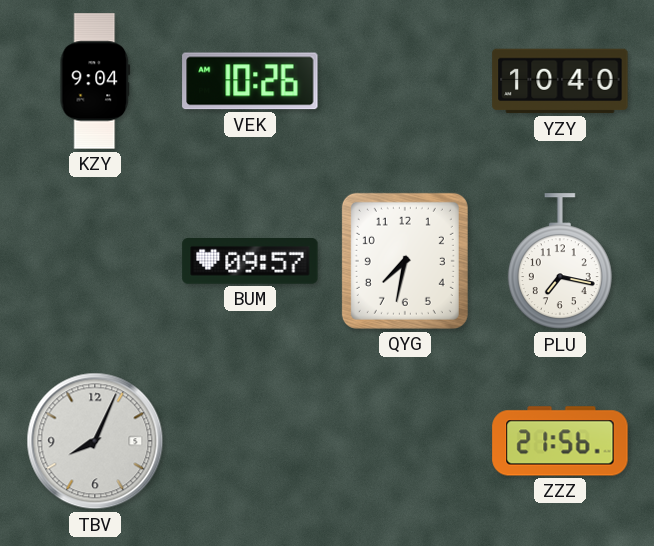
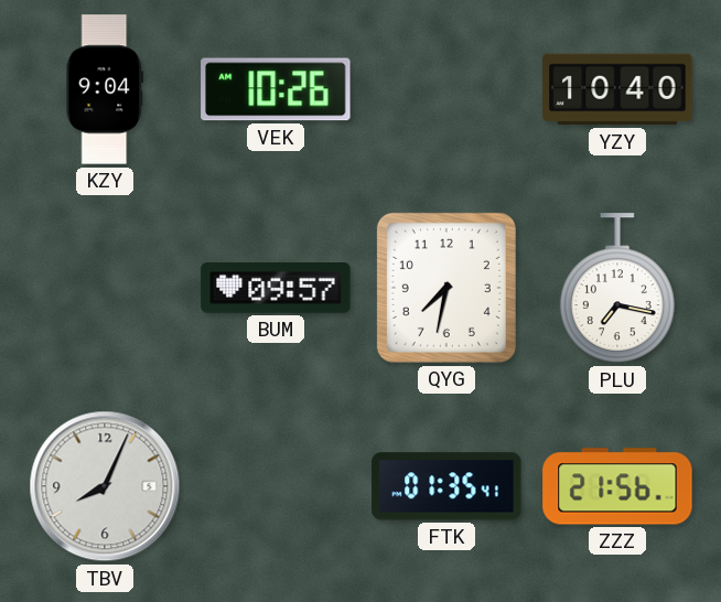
FTK: none -> 01:35 (446, 486)
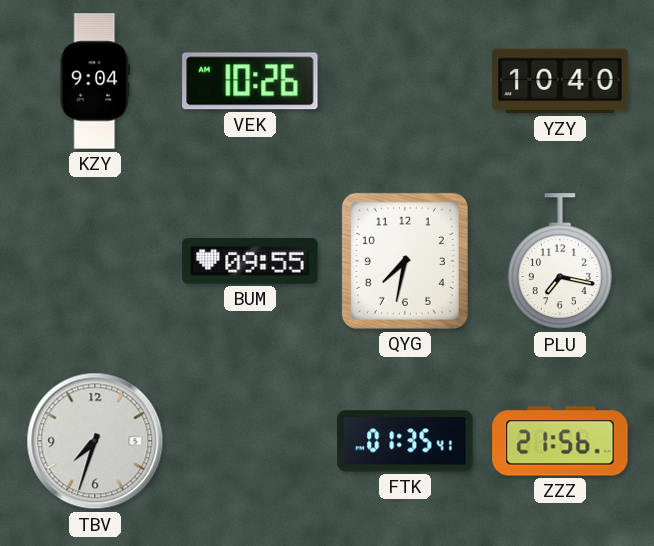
BUM: 09:57 -> 09:55 (250, 262)
TBV: 8:04 -> 7:33 (95, 441)
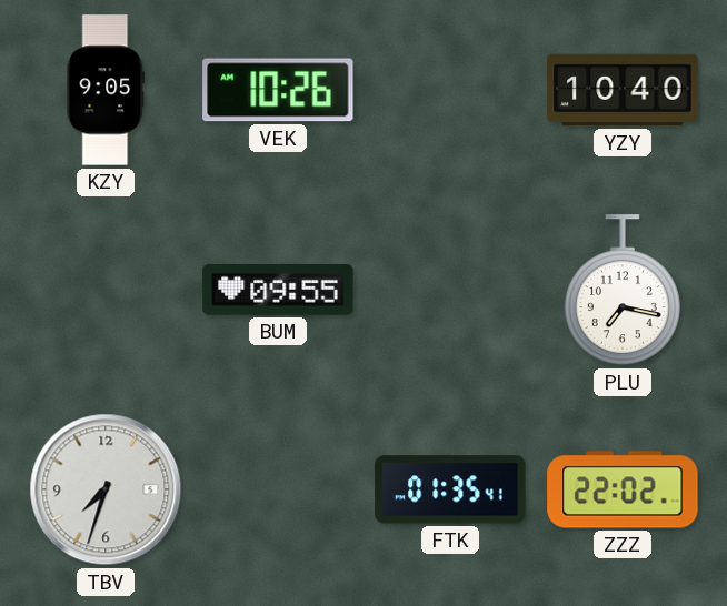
KZY: 9:04 -> 9:05 (106, 90)
QYG: 7:32 -> none (405, 261)
ZZZ: 21:56 -> 22:02 (623, 489)
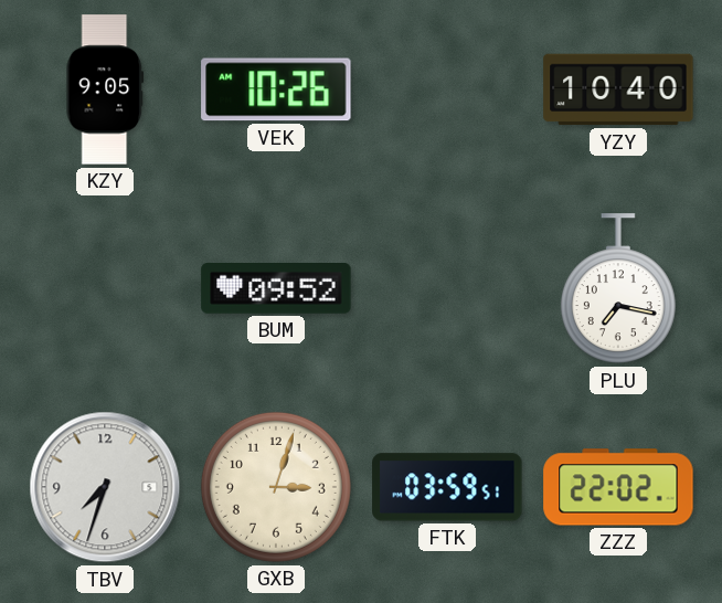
BUM: 09:55 -> 09:52 (276, 289)
GXB: none -> 3:03 (276, 487)
FTK: 01:35 -> 03:59 (447, 487)
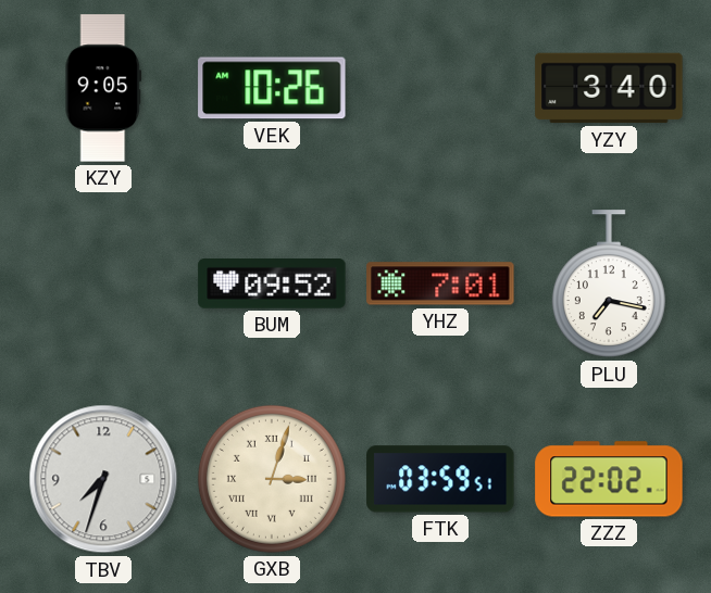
YZY: 10:40 -> 3:40 (609, 88)
YHZ: none -> 7:01 (440, 283)
GXB numerals: Arabic -> Roman (272, 479)
